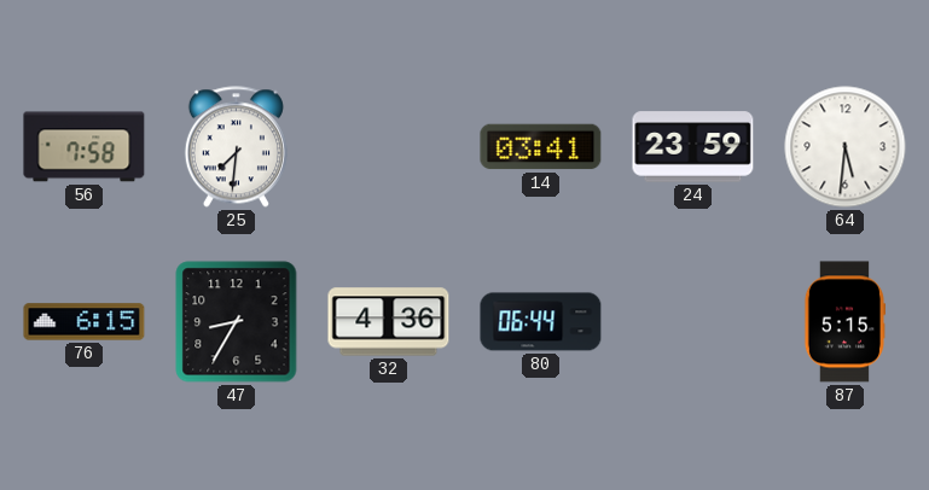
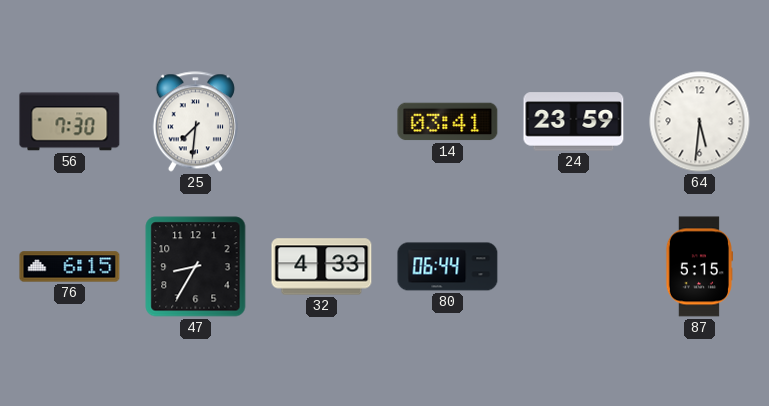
56: 7:58 -> 7:30 (70, 122)
32: 4:36 -> 4:33 (322, 267)
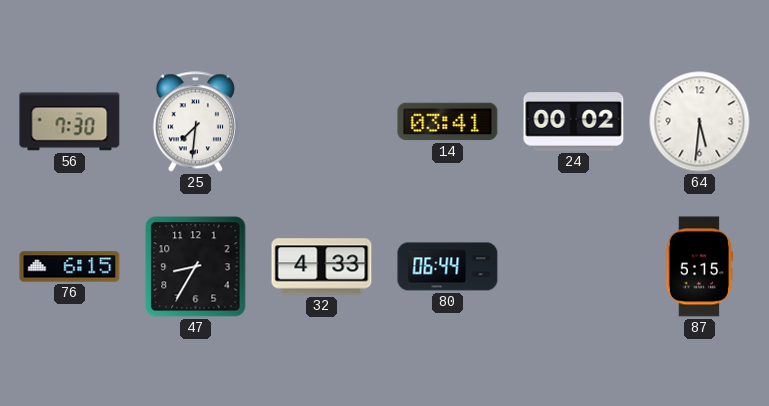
24: 23:59 -> 00:02 (574, 122)
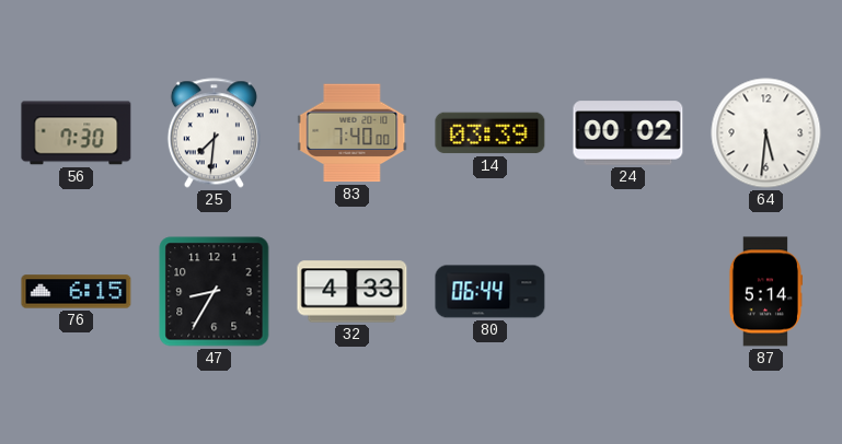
83: none -> 7:40 (353, 133)
14: 03:41 -> 03:39 (491, 133)
87: 5:15 -> 5:14 (764, 292)
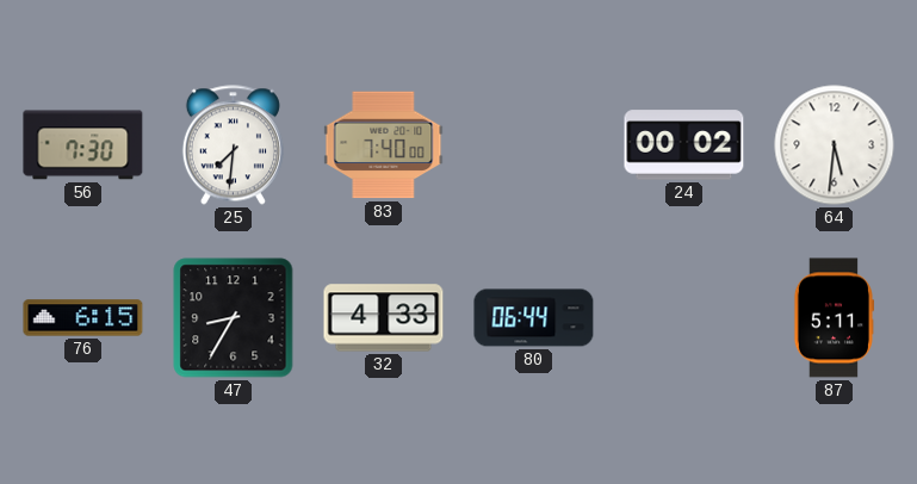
14: 03:39 -> none (491, 133)
87: 5:14 -> 5:11 (832, 318)
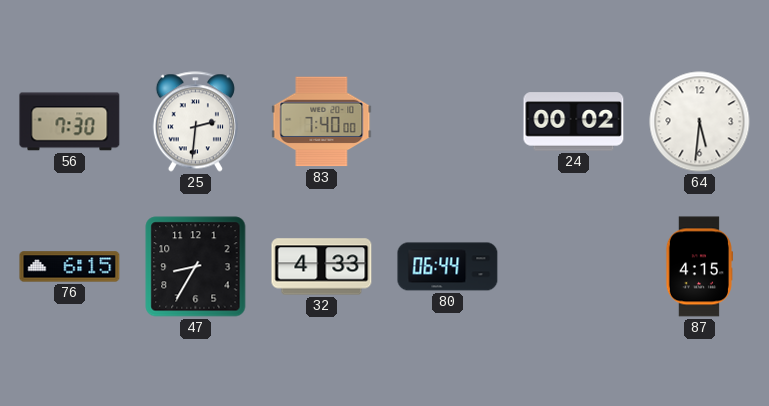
25: 7:31 -> 2:31 (195, 122)
87: 5:11 -> 4:15 (698, 267)
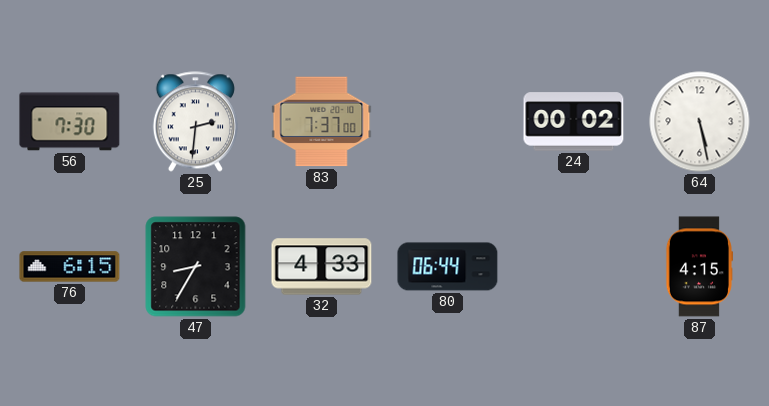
83: 7:40 -> 7:37 (322, 122)
64: 5:31 -> 5:28 (700, 122)
